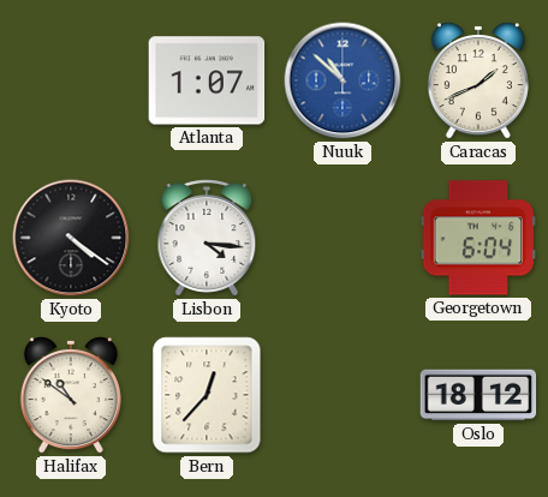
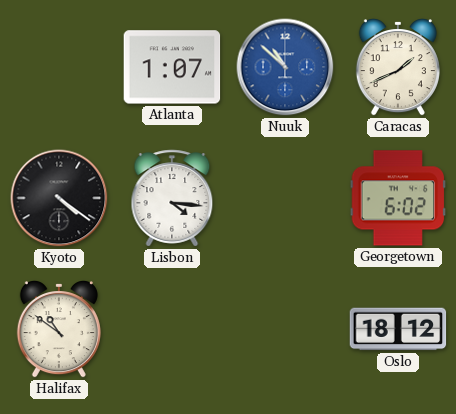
Georgetown: 6:04 -> 6:02 (398, 198)
Bern: 12:37 -> none (207, 395)
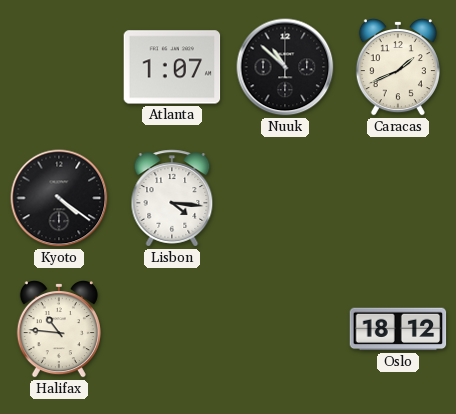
Nuuk dial: blue -> black (285, 67)
Georgetown: 6:02 -> none (398, 198)
Halifax: 10:51 -> 10:46 (59, 330)
